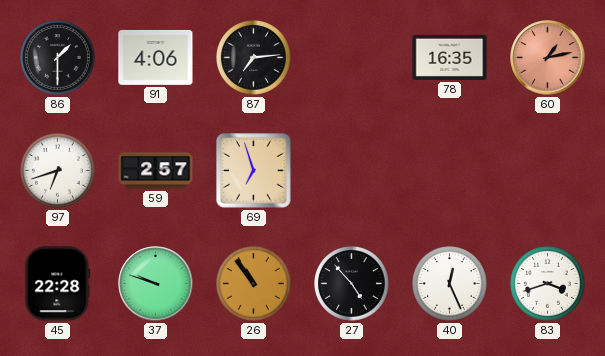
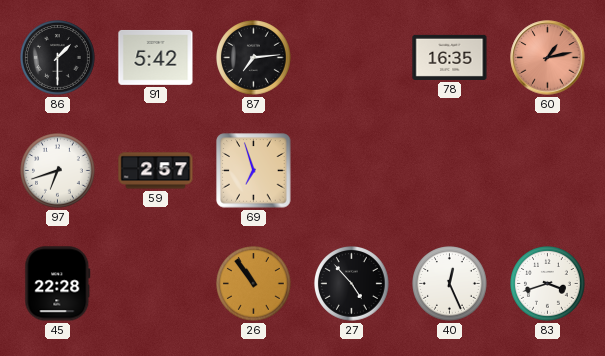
91: 4:06 -> 5:42 (156, 57)
37: 9:48 -> none (156, 284)
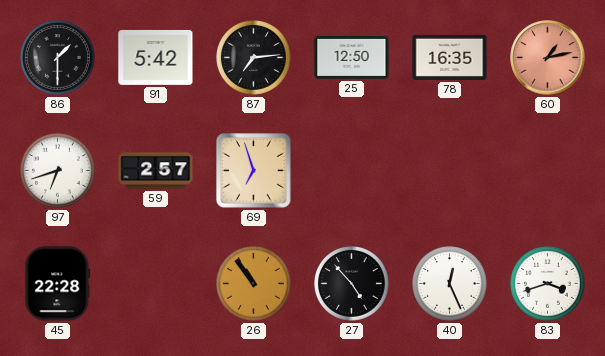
25: none -> 12:50 (352, 57)
